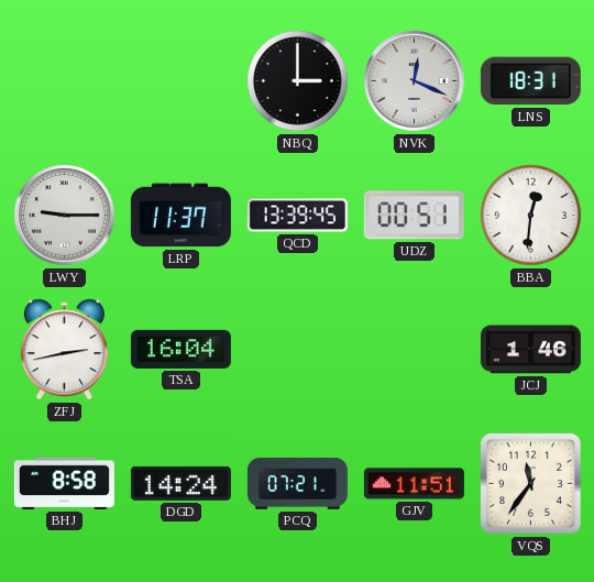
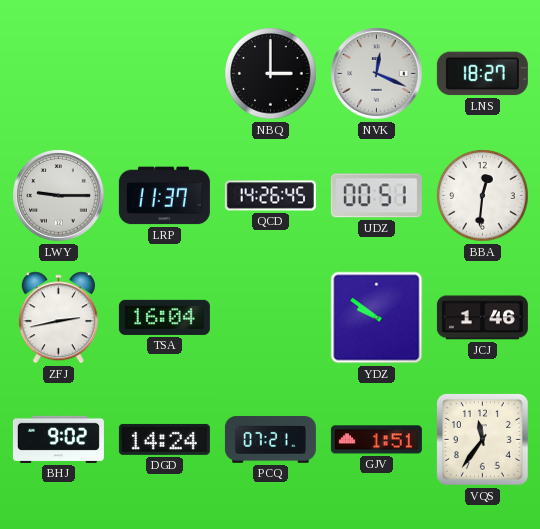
LNS: 18:31 -> 18:27 (482, 74)
QCD: 13:39 -> 14:26 (270, 196)
YDZ: none -> 9:51 (377, 318)
BHJ: 8:58 -> 9:02 (58, 439)
GJV: 11:51 -> 1:51 (376, 440)
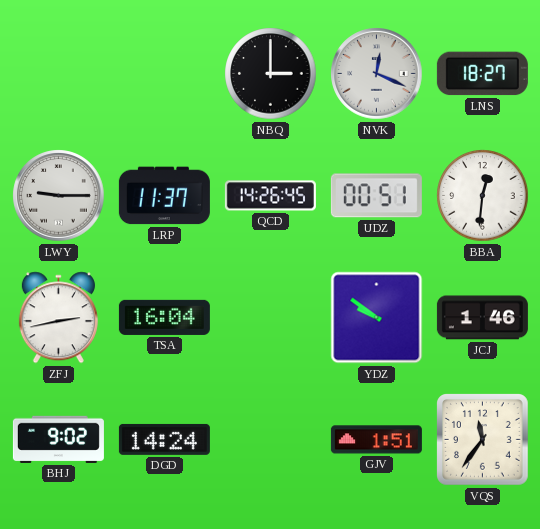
PCQ: 07:21 -> none (270, 440)
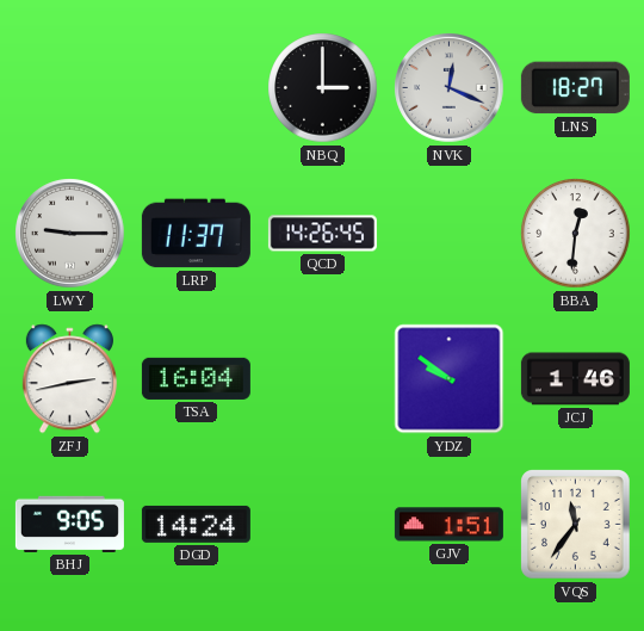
UDZ: 00:51 -> none (376, 196)
BHJ: 9:02 -> 9:05 (69, 524)
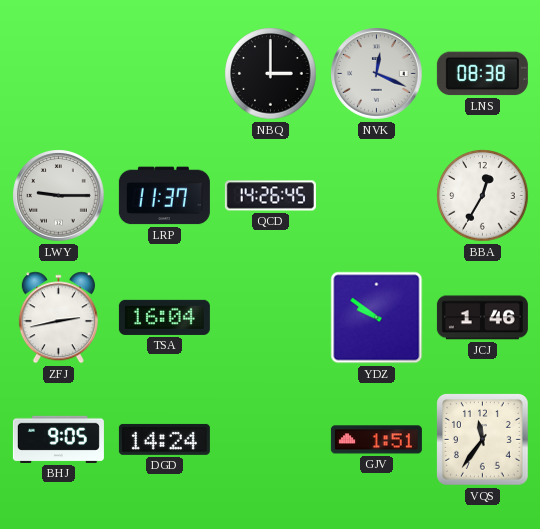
LNS: 18:27 -> 08:38 (482, 74)
BBA: 12:31 -> 12:35 (483, 196)
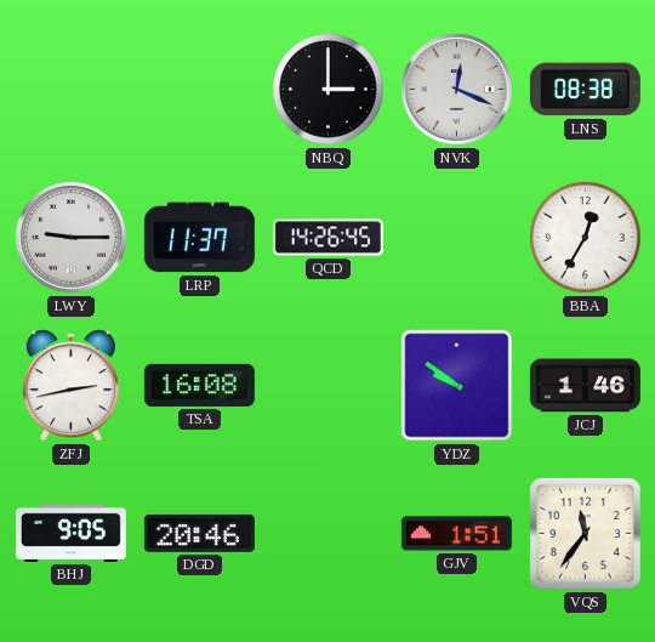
TSA: 16:04 -> 16:08 (199, 385)
DGD: 14:24 -> 20:46 (199, 533)
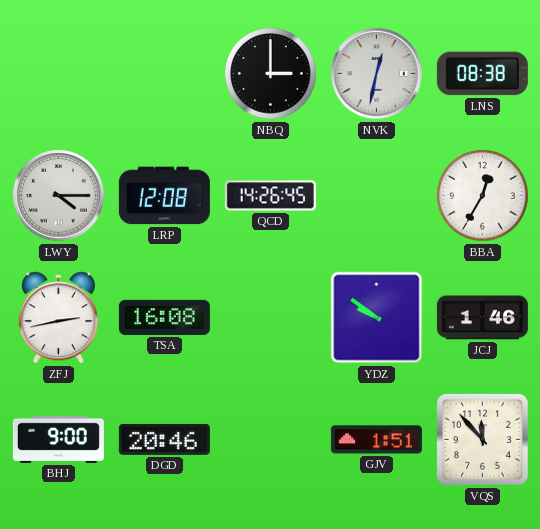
NVK: 12:19 -> 12:32 (377, 74)
LWY: 9:15 -> 4:15 (59, 196)
LRP: 11:37 -> 12:08 (164, 196)
BHJ: 9:05 -> 9:00 (58, 439)
VQS: 11:36 -> 11:53 (483, 440)
